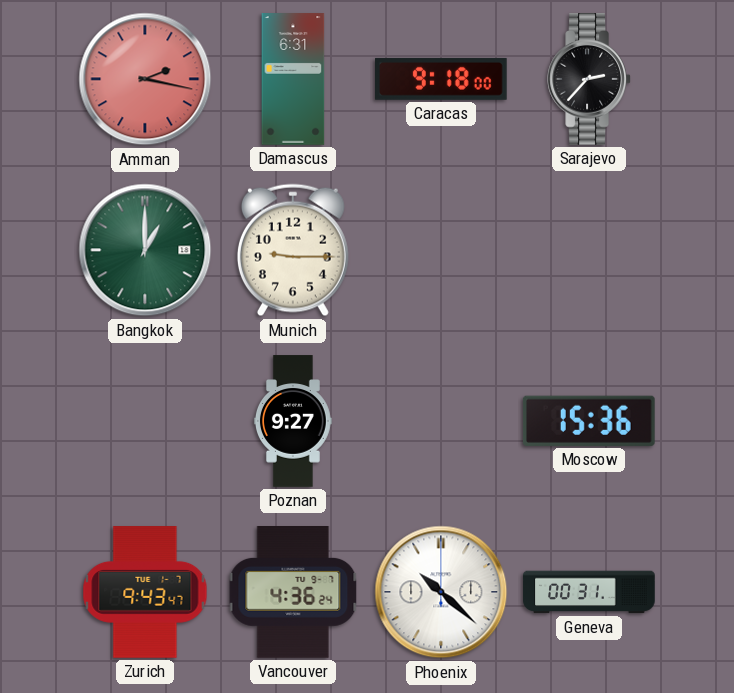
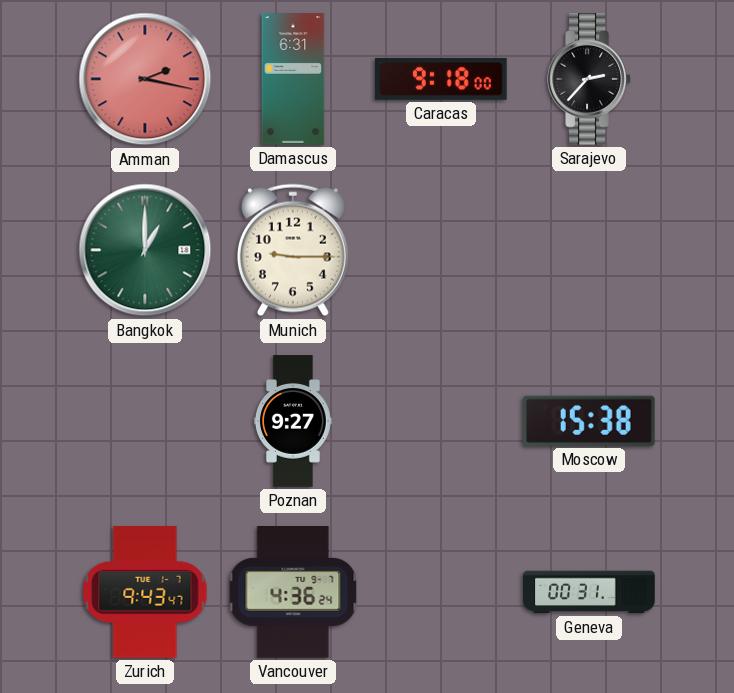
Moscow: 15:36 -> 15:38 (589, 421)
Phoenix: 10:22 -> none (441, 592)
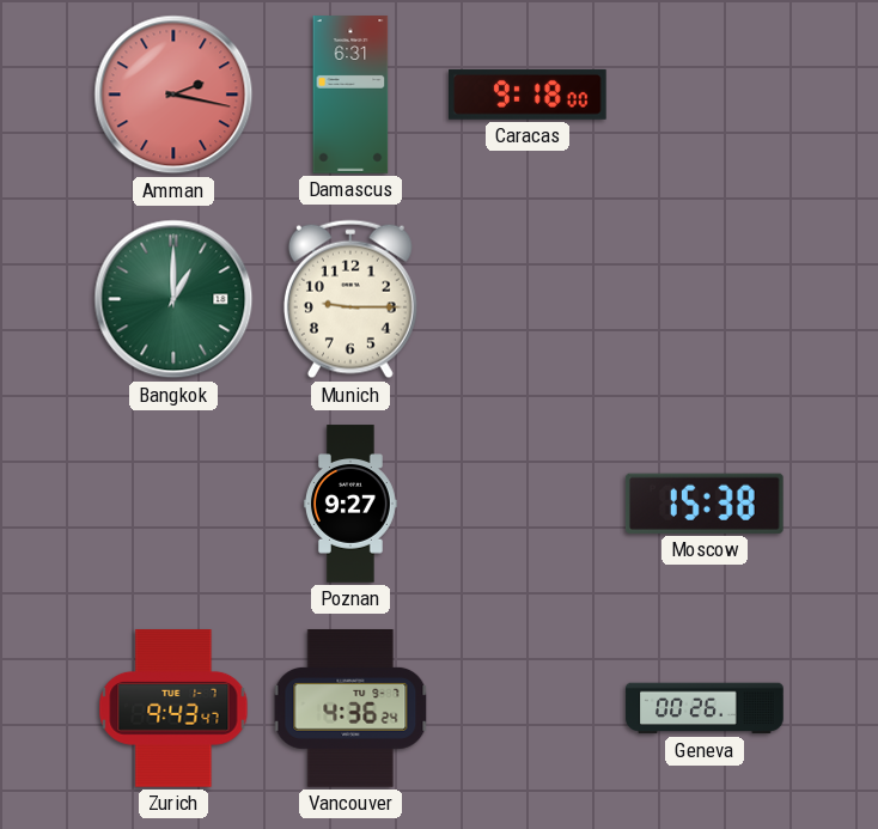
Sarajevo: 2:37 -> none (589, 79)
Geneva: 00:31 -> 00:26 (705, 708)
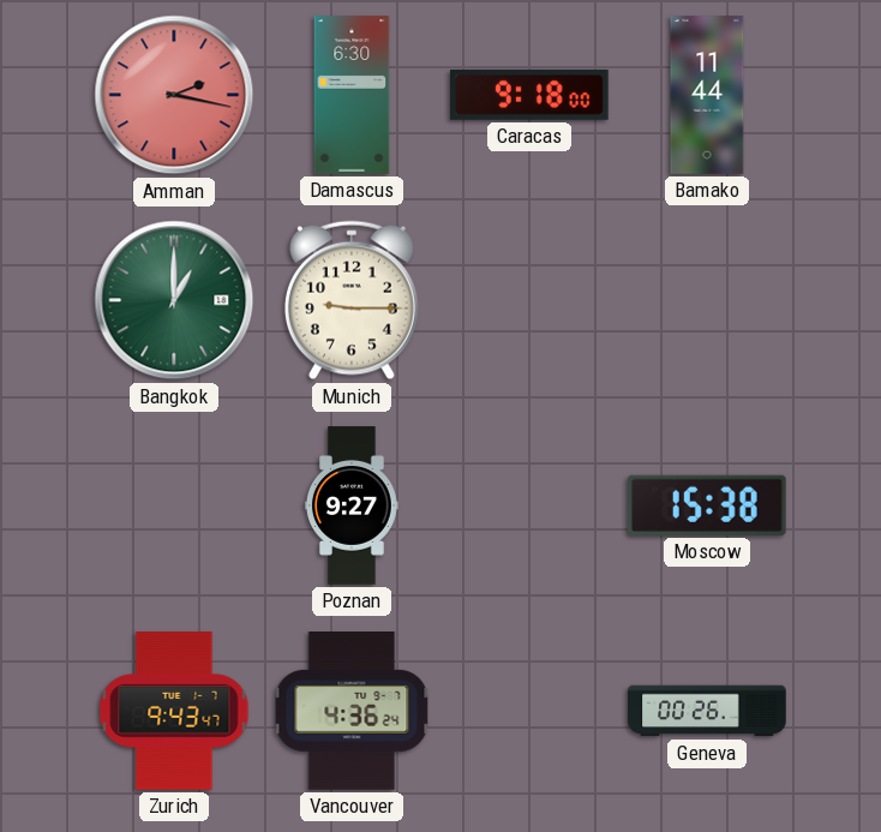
Damascus: 6:31 -> 6:30 (352, 95)
Bamako: none -> 11:44 (707, 95)
